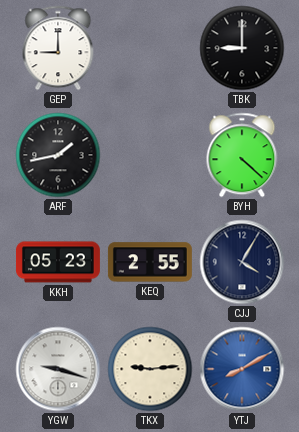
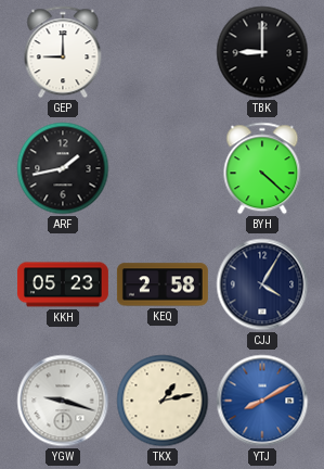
KEQ: 2:55 -> 2:58 (163, 284)
TKX: 9:14 -> 1:13 (163, 401)
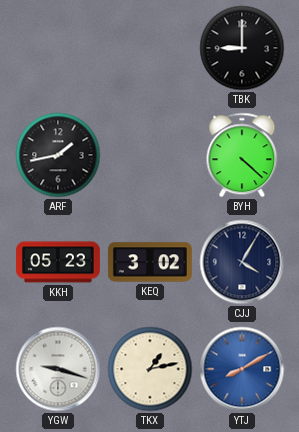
GEP: 9:00 -> none (63, 52)
KEQ: 2:58 -> 3:02 (150, 262)
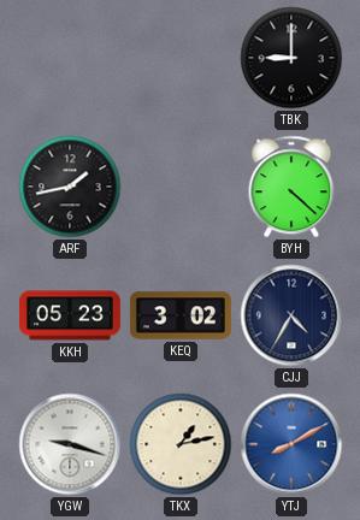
CJJ: 4:05 -> 4:35 (291, 315)
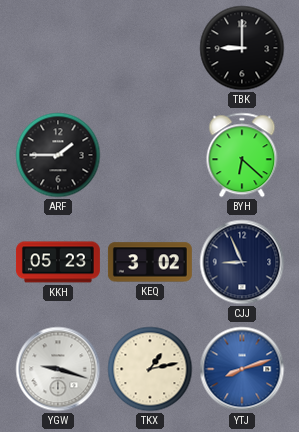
ARF: 1:43 -> 1:45 (58, 155)
BYH: 4:22 -> 6:22 (242, 155)
CJJ: 4:35 -> 8:56 (242, 262)
YTJ: 8:10 -> 8:12 (242, 369)
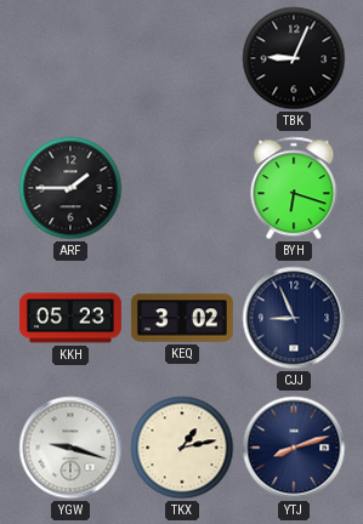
TBK: 9:00 -> 9:04 (294, 58)
BYH: 6:22 -> 6:18 (294, 188)
YTJ dial: blue -> navy (294, 448)
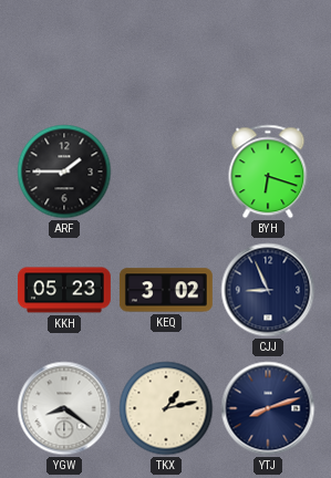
TBK: 9:04 -> none (294, 58)
YGW: 9:18 -> 8:21 (64, 408)
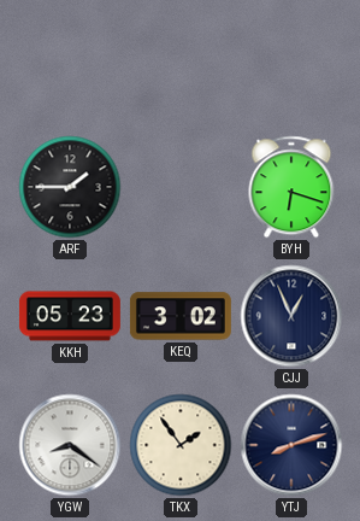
CJJ: 8:56 -> 12:56 (291, 316)
TKX: 1:13 -> 1:54 (181, 445)
